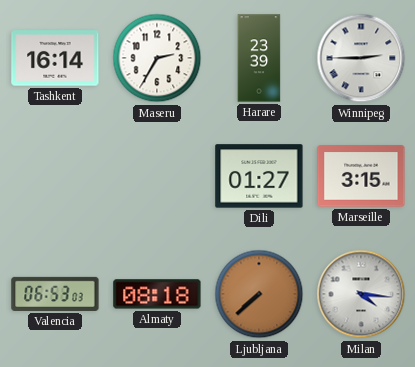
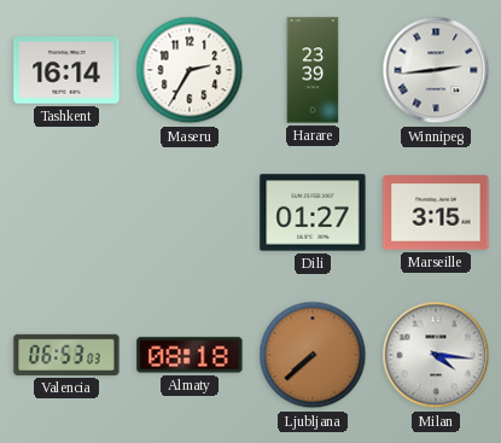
Winnipeg: 2:45 -> 2:44 (436, 70)
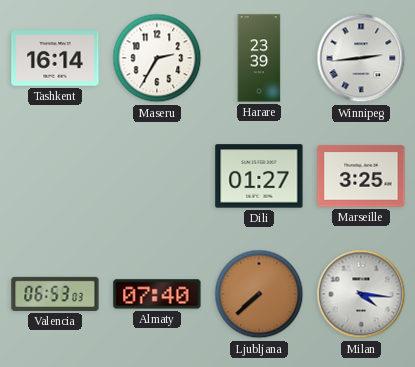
Marseille: 3:15 -> 3:25 (361, 176)
Almaty: 08:18 -> 07:40 (157, 294)
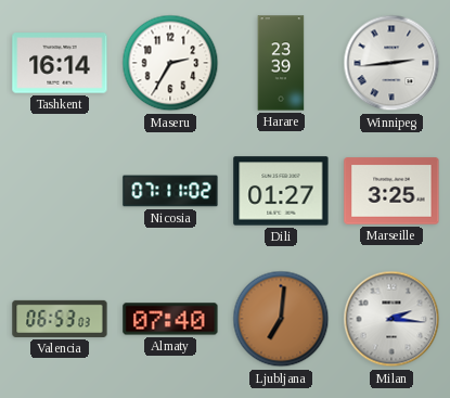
Nicosia: none -> 07:11 (170, 191)
Ljubljana: 7:38 -> 7:01 (281, 319)
Milan: 4:16 -> 2:16 (391, 319)
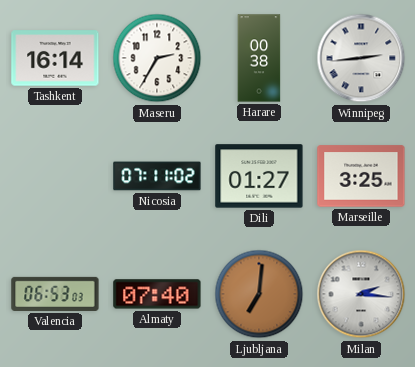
Harare: 23:39 -> 00:38 (259, 58)
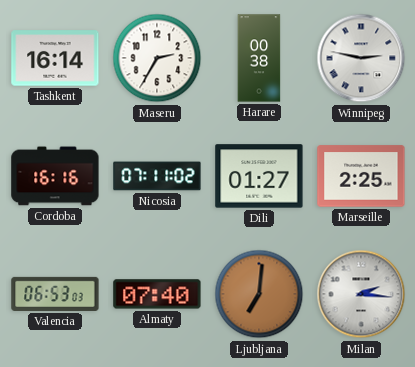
Winnipeg: 2:44 -> 2:47 (361, 58)
Cordoba: none -> 16:16 (55, 176)
Marseille: 3:25 -> 2:25 (361, 176)
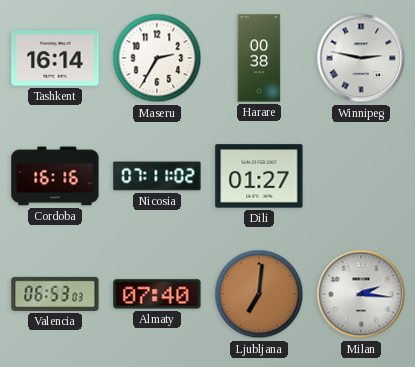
Marseille: 2:25 -> none (361, 176)
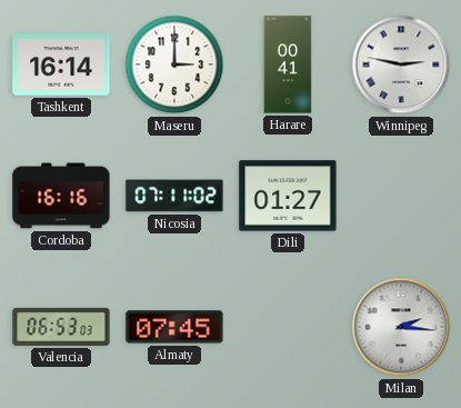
Maseru: 2:35 -> 3:00 (174, 64)
Harare: 00:38 -> 00:41 (288, 64)
Almaty: 07:40 -> 07:45 (174, 327)
Ljubljana: 7:01 -> none (259, 294)
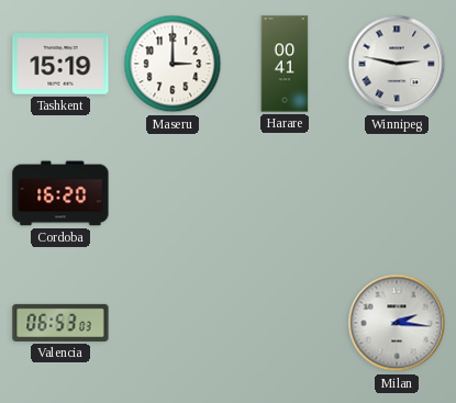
Tashkent: 16:14 -> 15:19 (60, 64)
Cordoba: 16:16 -> 16:20 (60, 193)
Nicosia: 07:11 -> none (174, 196)
Dili: 01:27 -> none (288, 196)
Almaty: 07:45 -> none (174, 327)
